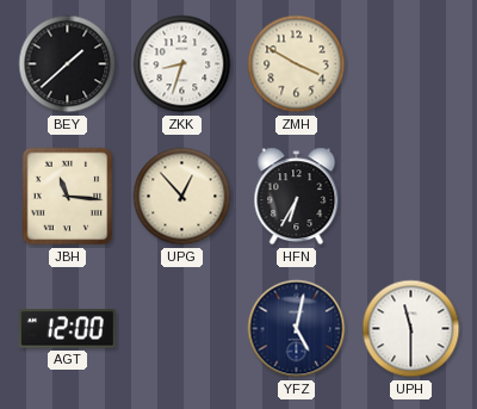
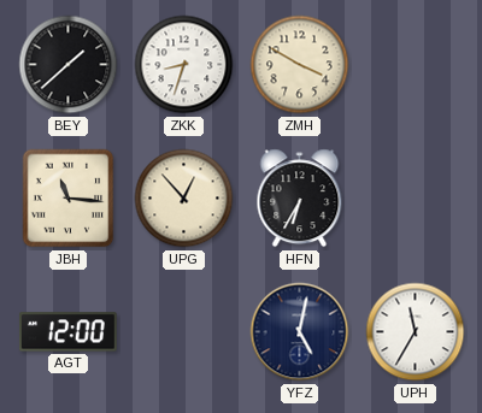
UPH: 11:30 -> 11:35 (416, 332)
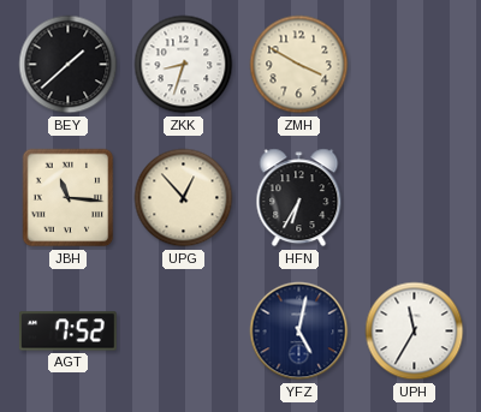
AGT: 12:00 -> 7:52 (67, 332)
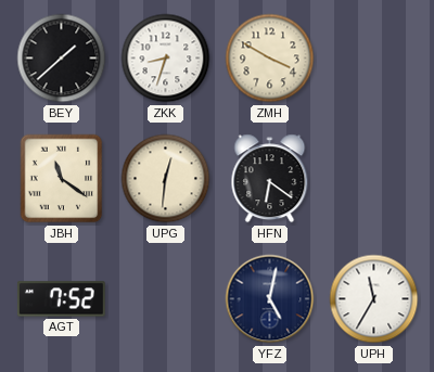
JBH: 11:16 -> 11:21 (62, 179)
UPG: 12:53 -> 12:31 (166, 179)
HFN: 6:35 -> 6:21 (270, 179)
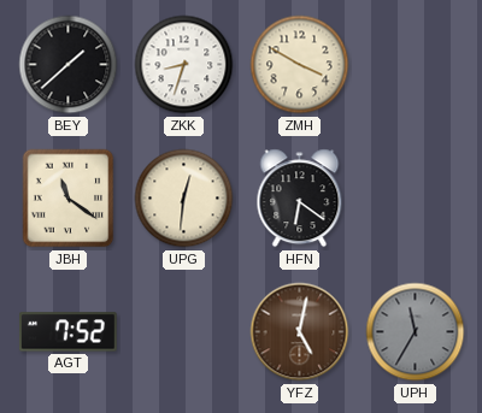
YFZ dial: navy -> brown (300, 332)
UPH dial: white -> grey (416, 332)
